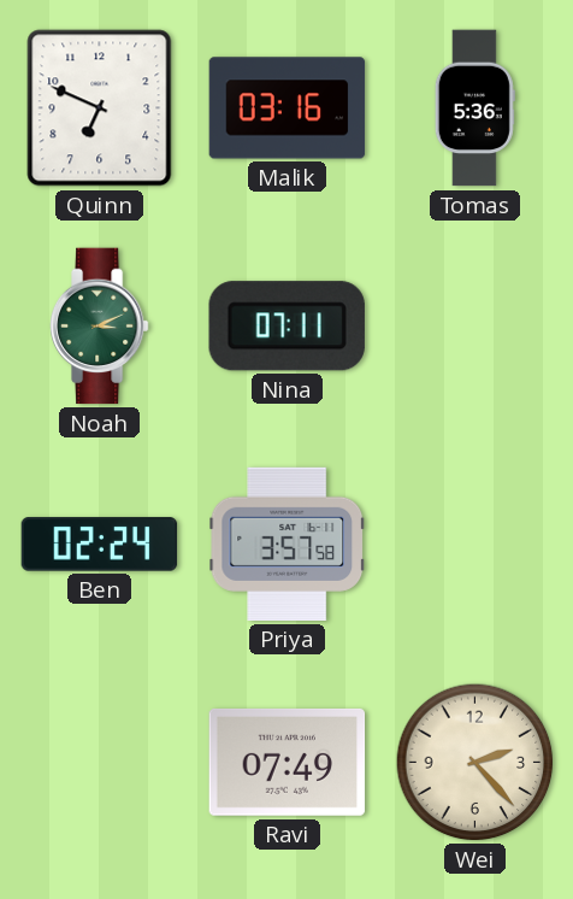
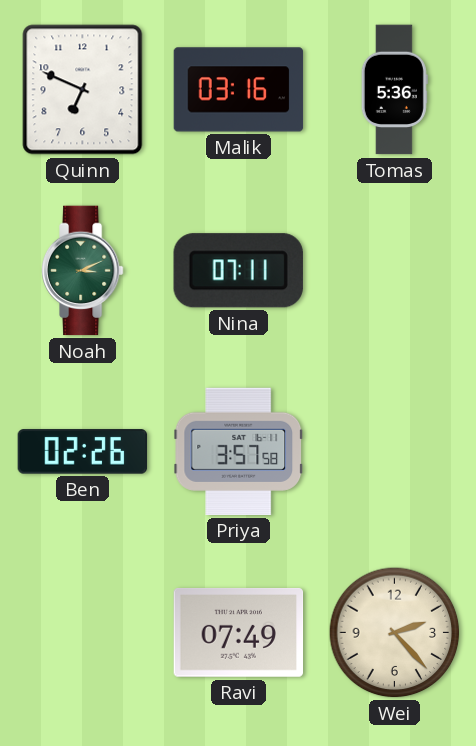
Ben: 02:24 -> 02:26 (83, 452)
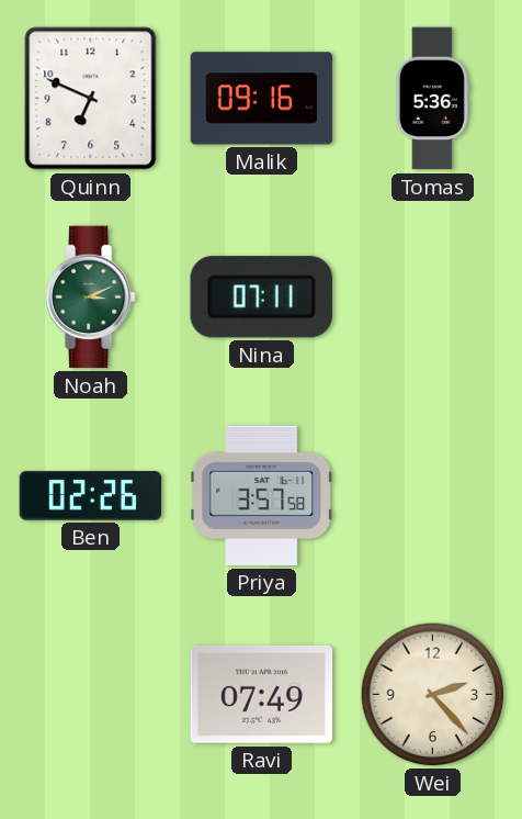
Malik: 03:16 -> 09:16 (262, 99)
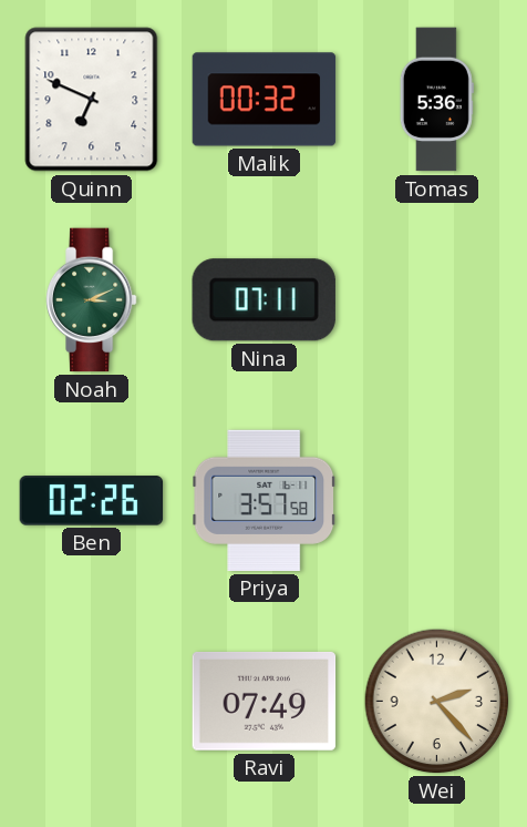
Malik: 09:16 -> 00:32 (265, 100)
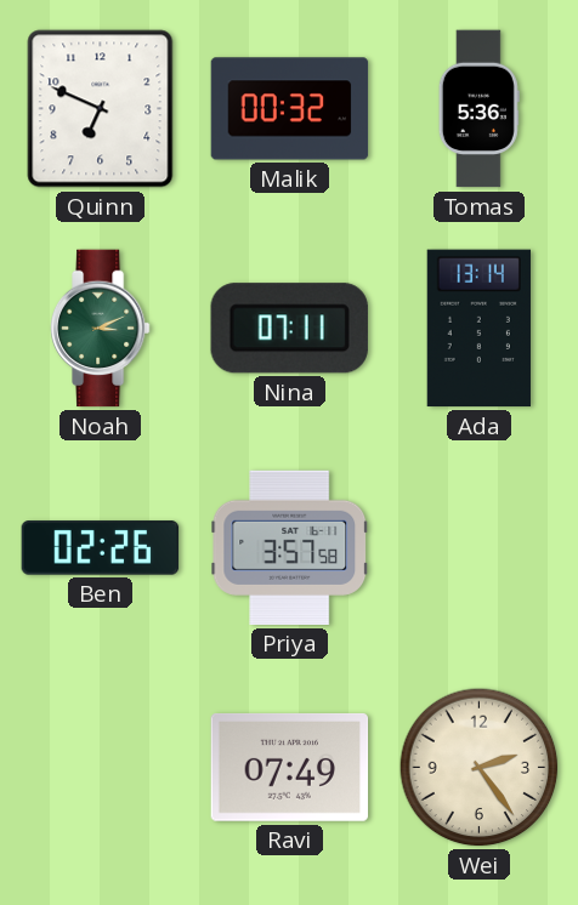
Ada: none -> 13:14 (478, 329)
Wei: 2:23 -> 2:24 (480, 768)
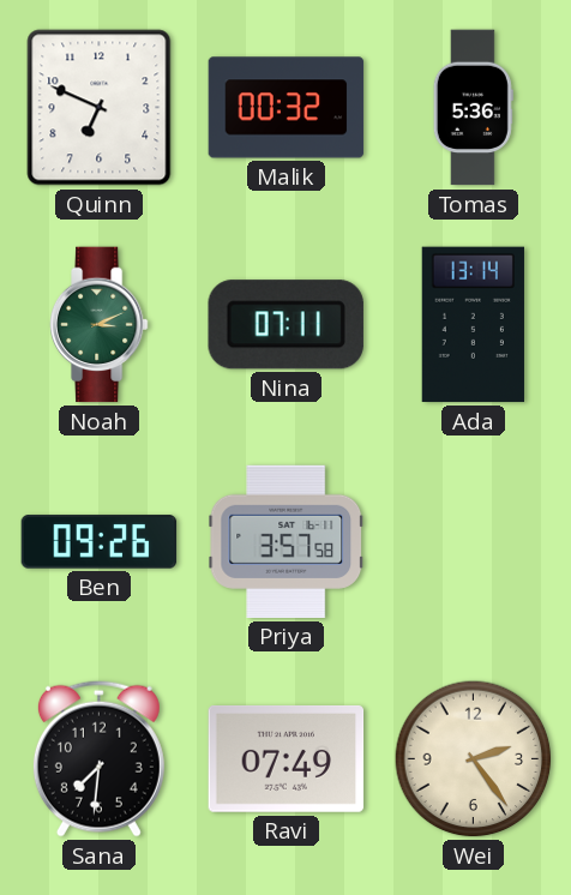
Ben: 02:26 -> 09:26 (100, 542)
Sana: none -> 7:31 (98, 758)
